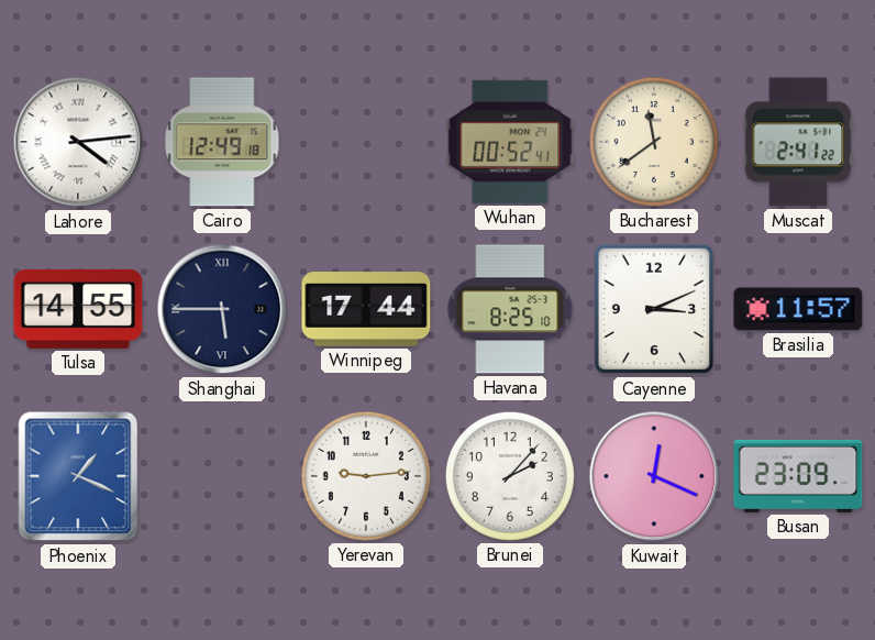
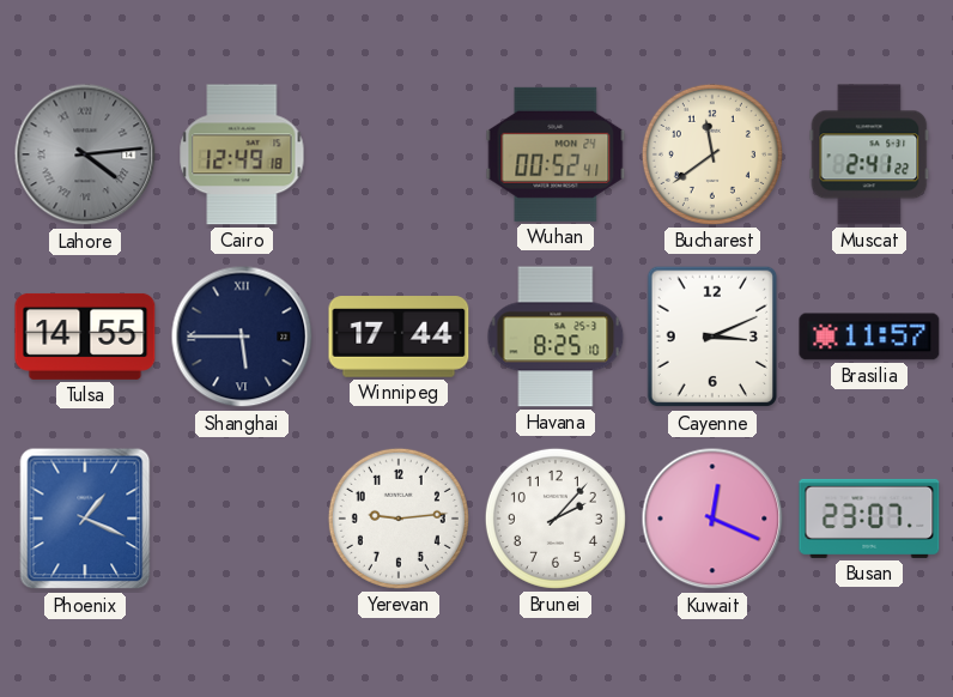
Lahore dial: white -> grey (85, 154)
Busan: 23:09 -> 23:07 (869, 519)
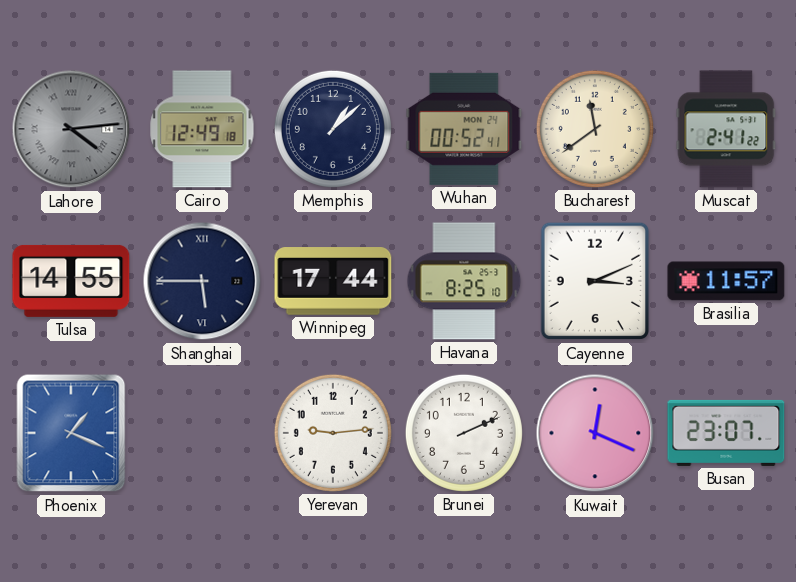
Memphis: none -> 1:08 (333, 129)
Brunei: 2:07 -> 2:11 (464, 433)
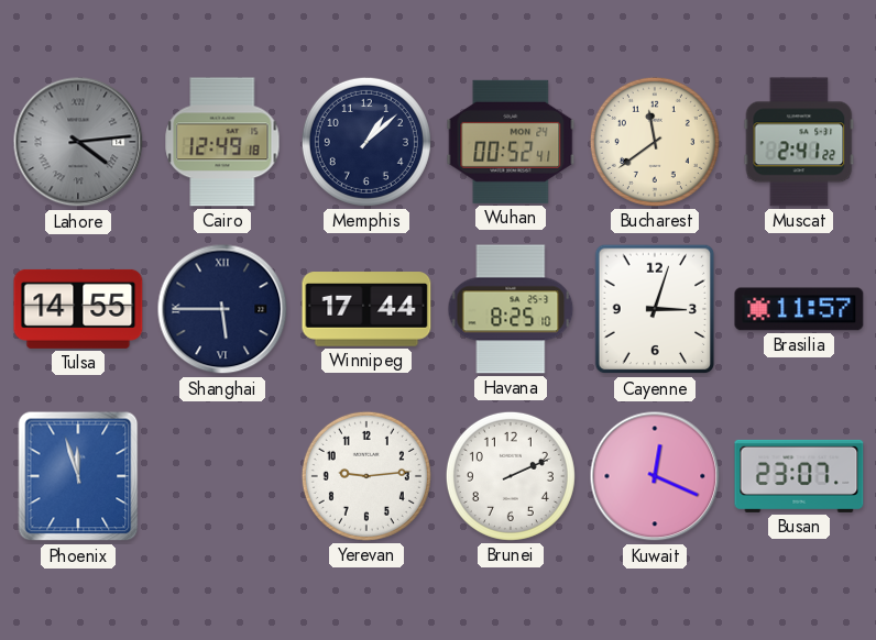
Cayenne: 3:11 -> 3:03 (655, 309)
Phoenix: 1:19 -> 11:57 (78, 476)
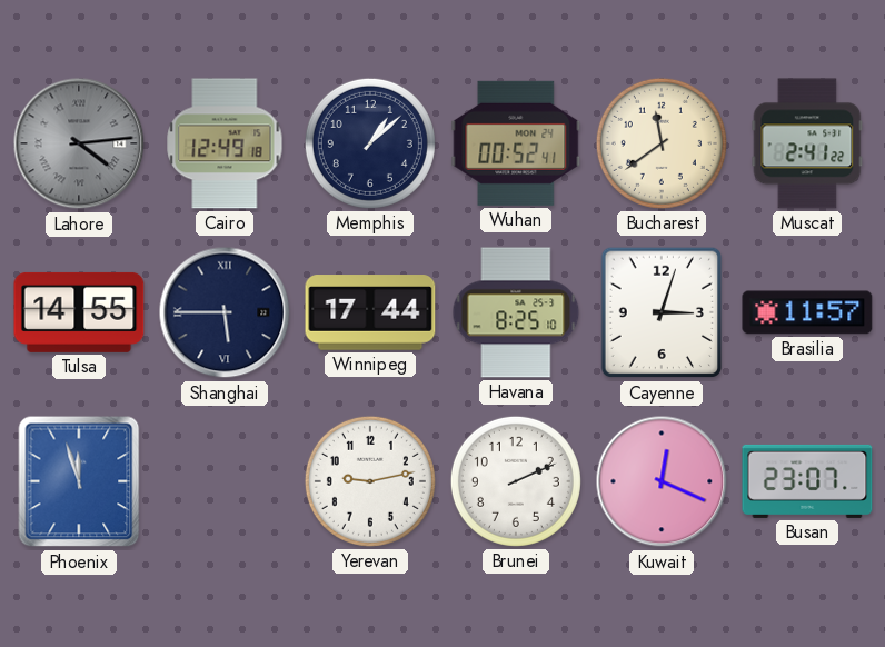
Yerevan: 9:14 -> 9:13 (370, 481)
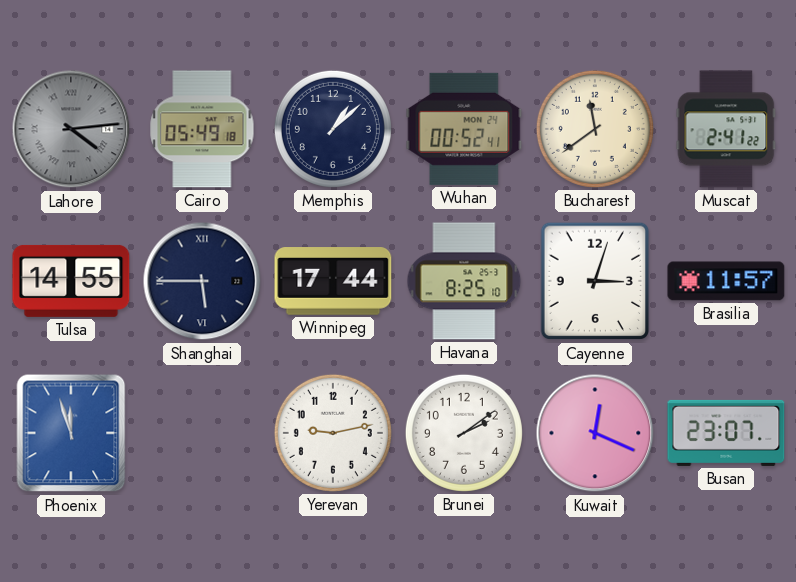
Cairo: 12:49 -> 05:49 (202, 129)
Brunei: 2:11 -> 2:09 (464, 433)
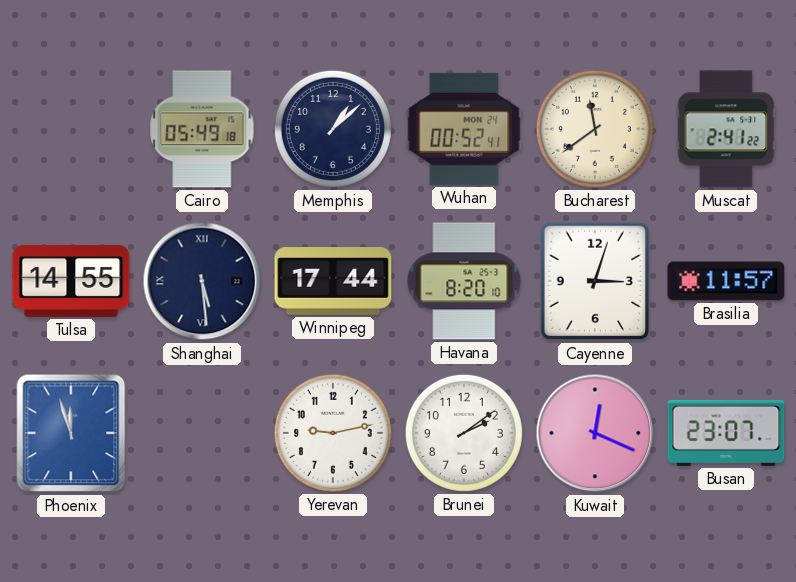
Lahore: 4:14 -> none (71, 129)
Shanghai: 5:45 -> 5:29 (202, 281)
Havana: 8:25 -> 8:20 (464, 281)
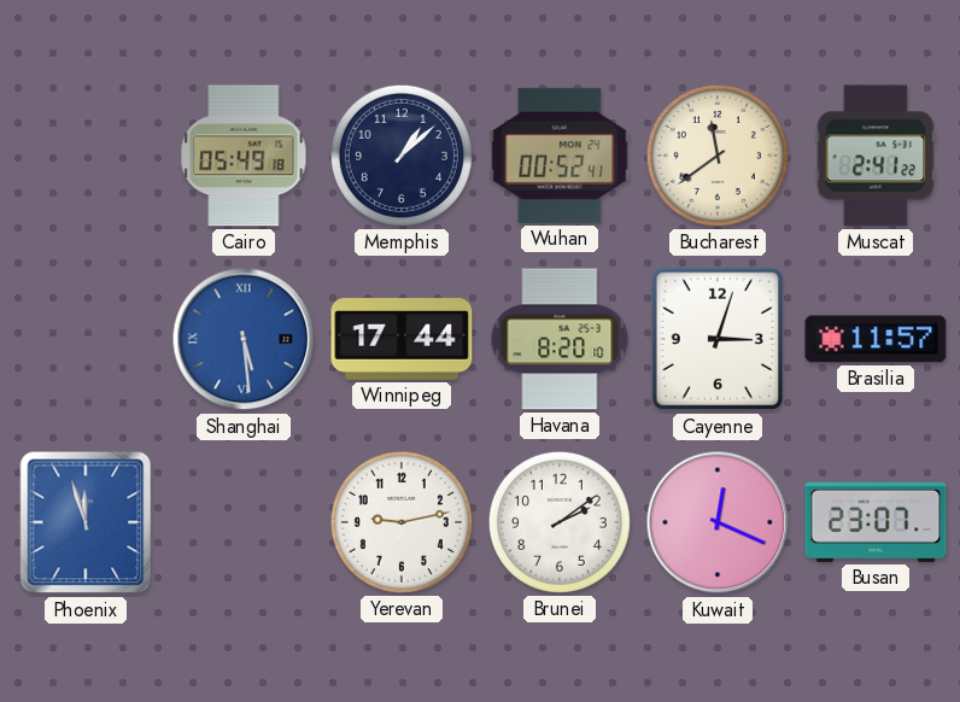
Tulsa: 14:55 -> none (71, 281)
Shanghai dial: navy -> blue (244, 339)
